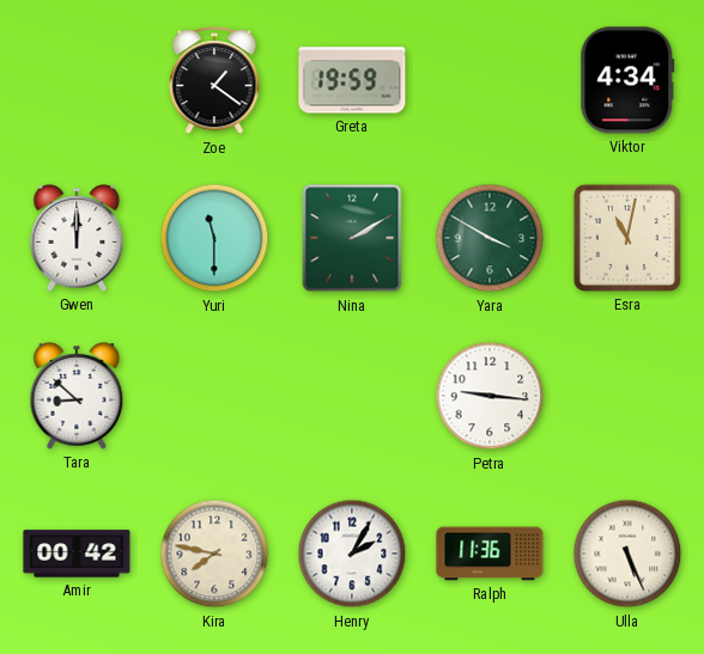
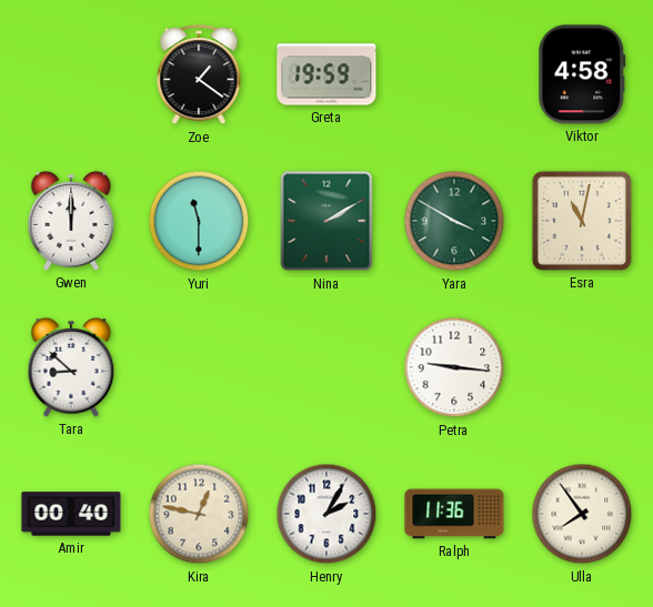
Viktor: 4:34 -> 4:58 (582, 74)
Amir: 00:42 -> 00:40 (71, 514)
Kira: 7:47 -> 12:47 (199, 514)
Ulla: 5:26 -> 7:54 (582, 514)
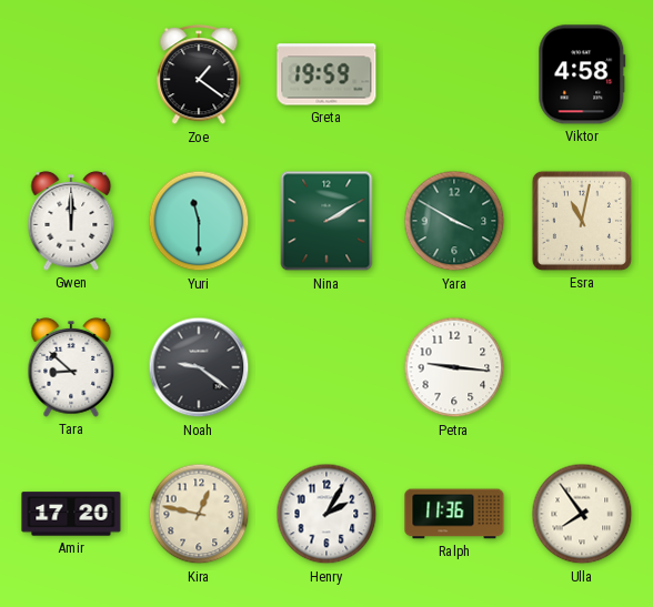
Noah: none -> 9:21 (199, 367)
Amir: 00:40 -> 17:20 (71, 514)
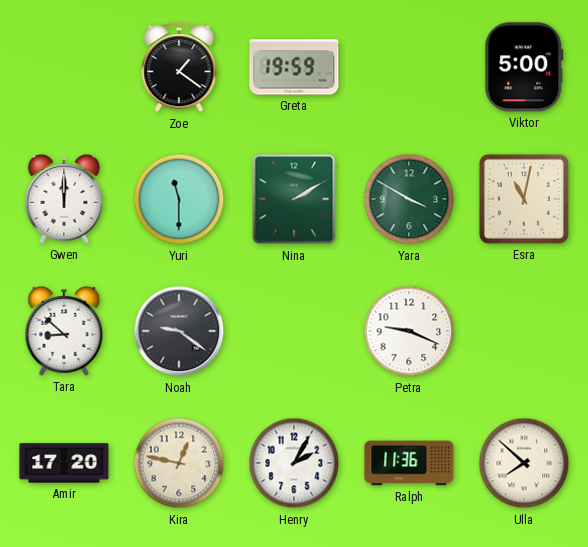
Viktor: 4:58 -> 5:00 (524, 67)
Petra: 9:16 -> 9:19 (409, 331)
Ulla: 7:54 -> 7:52 (524, 463)
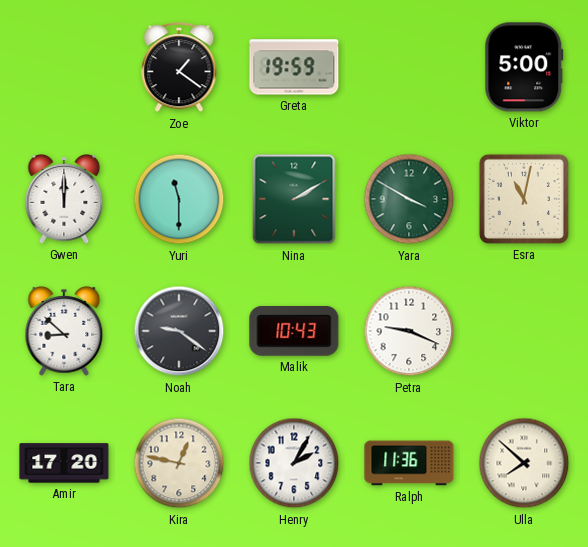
Malik: none -> 10:43 (294, 331)
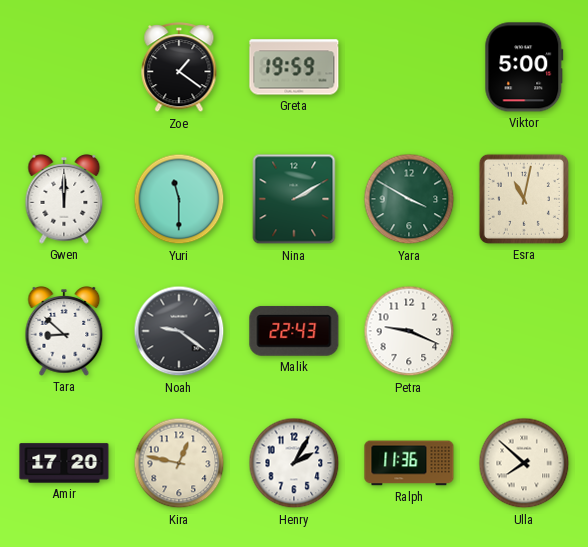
Malik: 10:43 -> 22:43 (294, 331)
